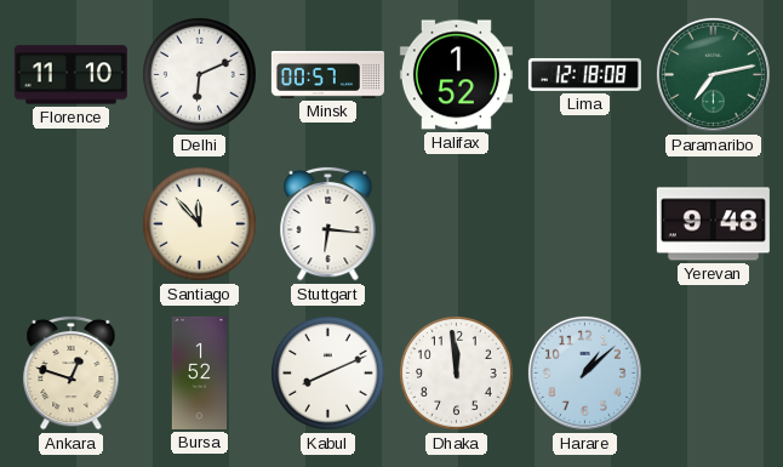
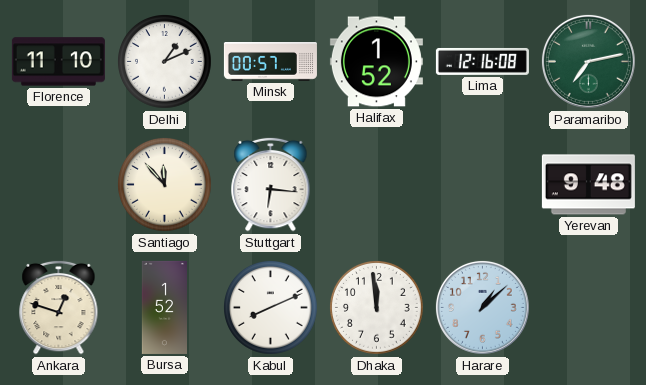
Delhi: 6:11 -> 1:11 (165, 62)
Lima: 12:18 -> 12:16 (482, 61)
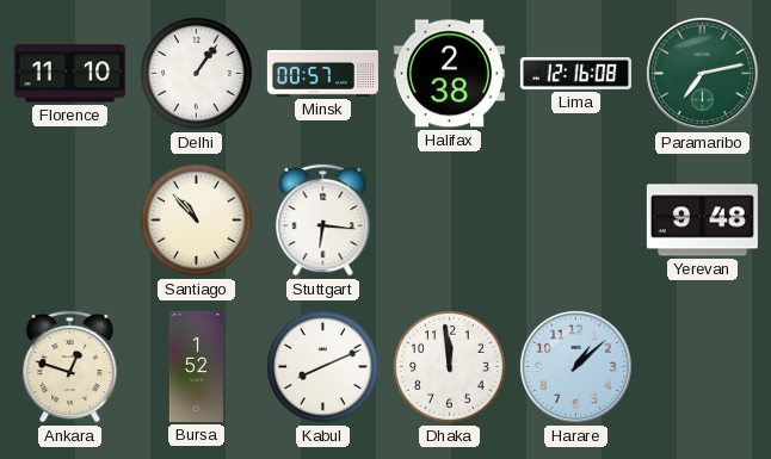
Delhi: 1:11 -> 1:06 (197, 74)
Halifax: 1:52 -> 2:38 (449, 74)
Santiago: 11:53 -> 10:53 (197, 221)
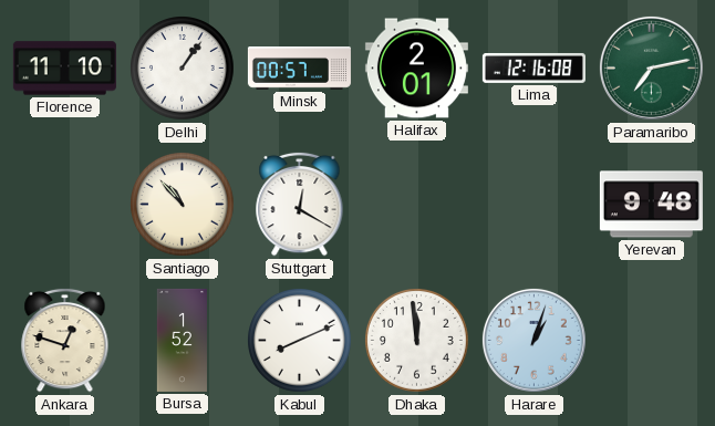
Halifax: 2:38 -> 2:01 (416, 69)
Stuttgart: 6:16 -> 12:20 (300, 204)
Harare: 1:08 -> 1:03 (533, 340)
